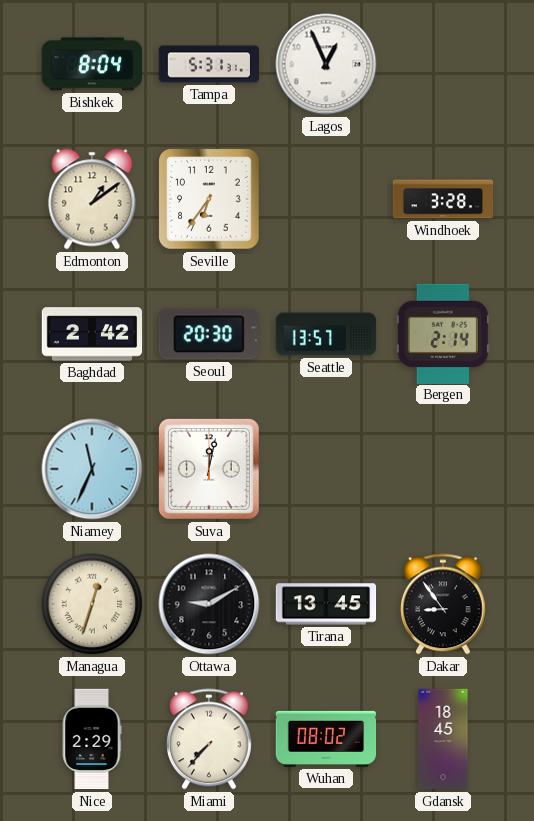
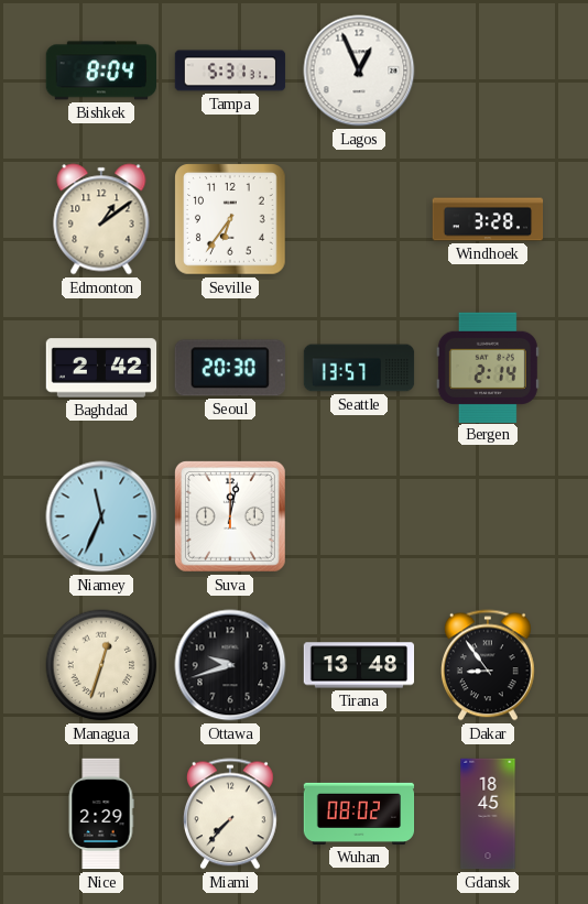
Ottawa: 9:10 -> 9:42 (230, 665)
Tirana: 13:45 -> 13:48 (359, 665)
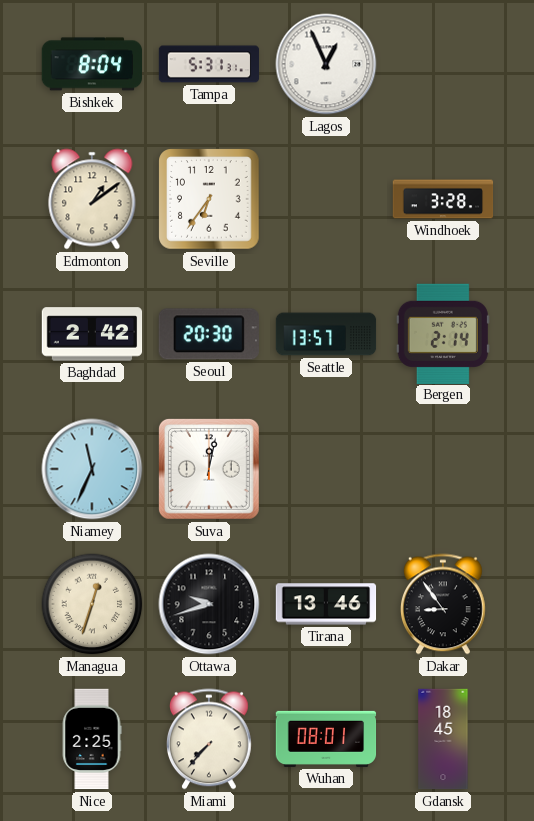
Tirana: 13:48 -> 13:46 (326, 604)
Nice: 2:29 -> 2:25 (92, 739)
Wuhan: 08:02 -> 08:01 (326, 739)
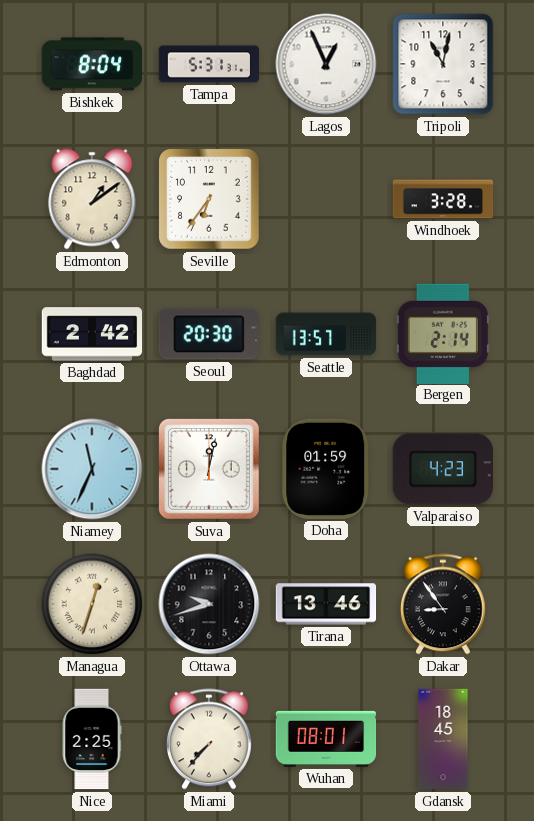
Tripoli: none -> 11:02 (443, 64)
Doha: none -> 01:59 (326, 469)
Valparaiso: none -> 4:23 (443, 469)
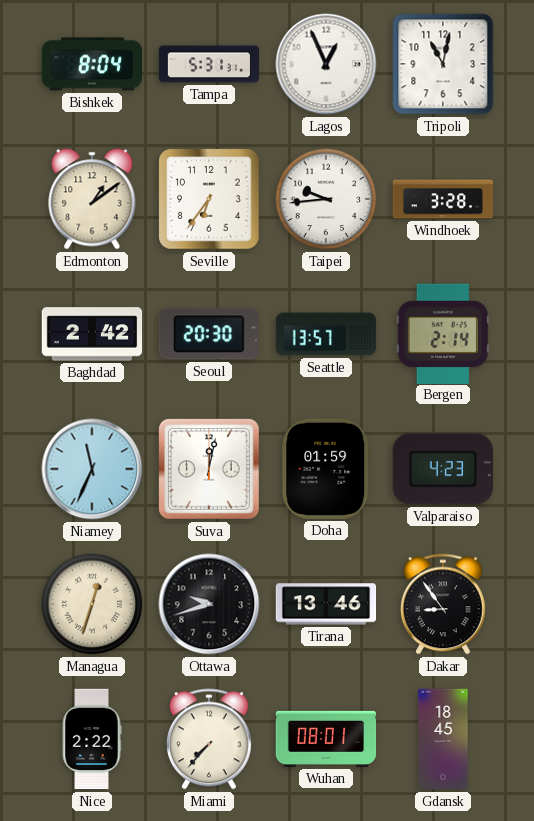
Taipei: none -> 9:44 (326, 199)
Nice: 2:25 -> 2:22 (92, 739)
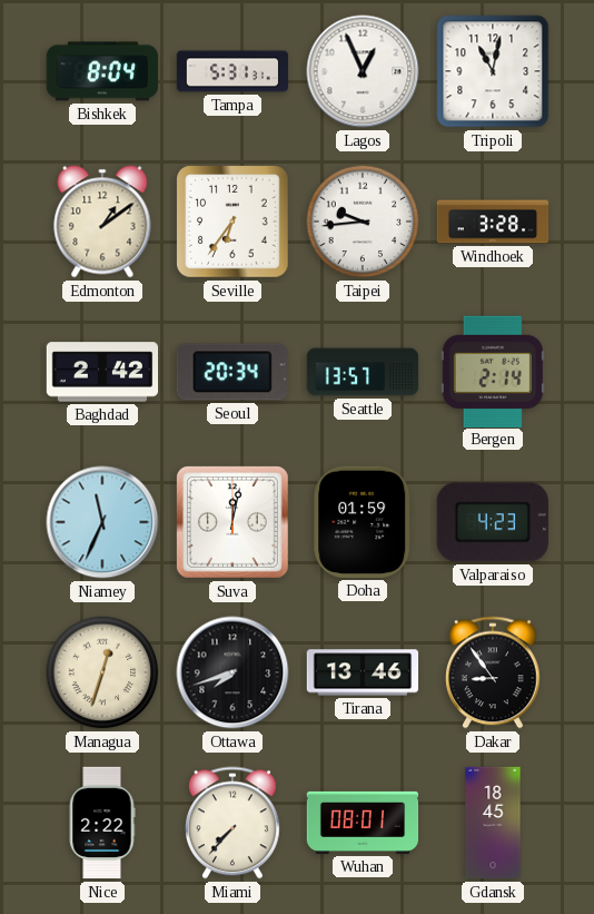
Seoul: 20:30 -> 20:34 (232, 372)
Ottawa: 9:42 -> 7:42 (232, 672)
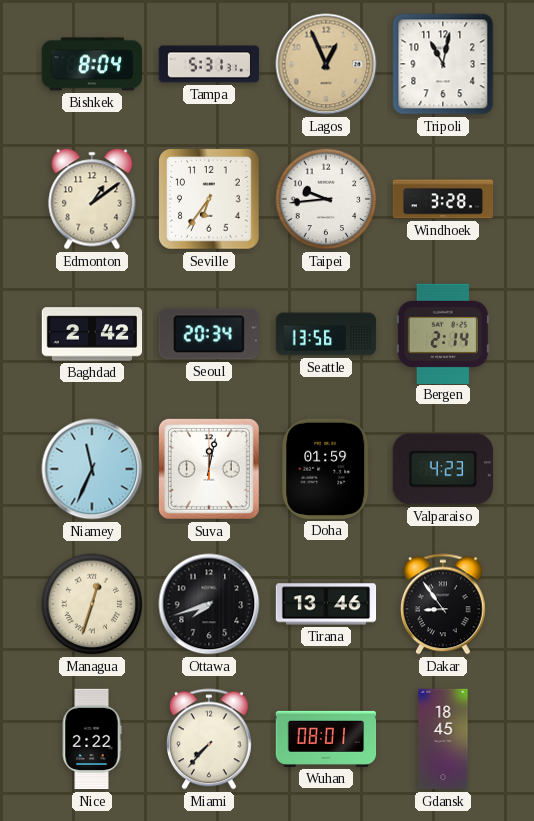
Lagos dial: white -> champagne (326, 64)
Seattle: 13:57 -> 13:56 (326, 334)
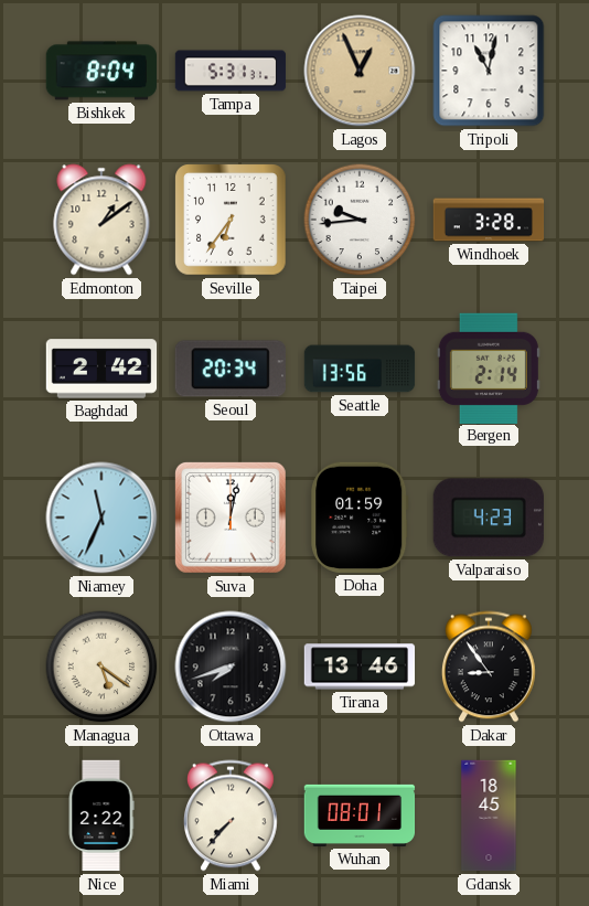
Managua: 12:33 -> 5:21 (101, 667)
